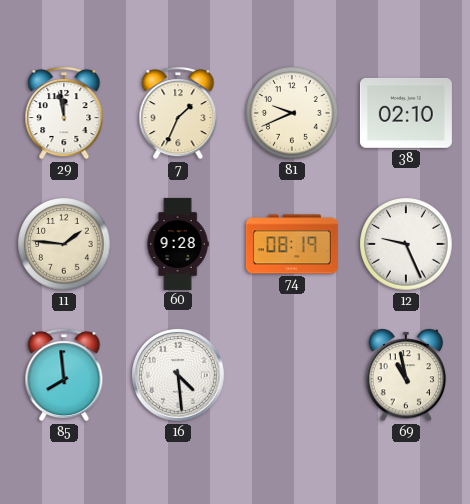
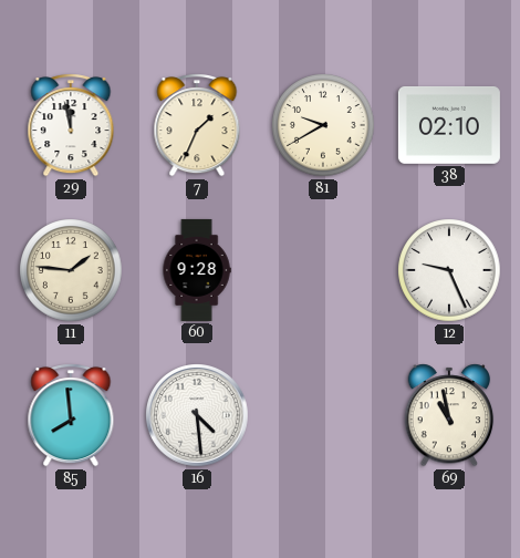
81: 9:41 -> 9:40 (323, 125)
74: 08:19 -> none (292, 244)
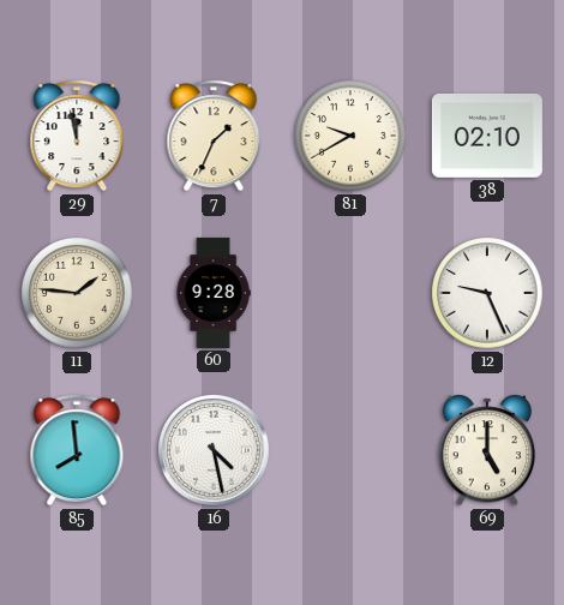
16: 4:29 -> 4:28 (215, 451)
69: 10:58 -> 5:00 (487, 450)
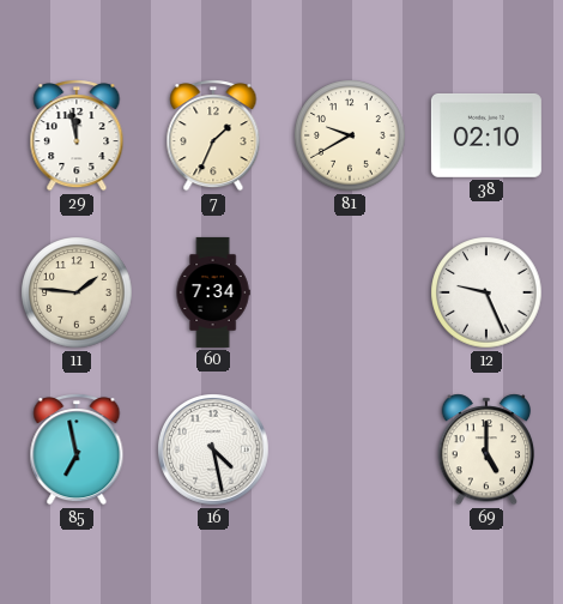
60: 9:28 -> 7:34 (213, 292)
85: 7:59 -> 6:58 (77, 449)
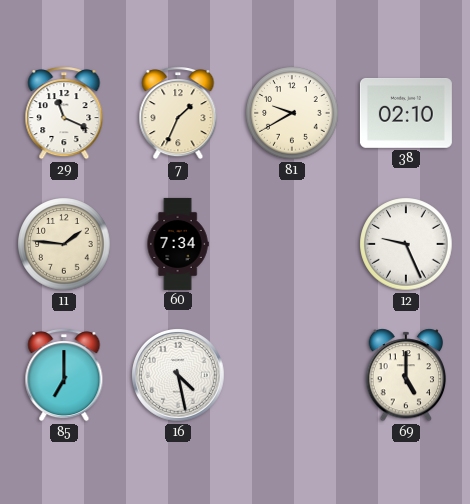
29: 11:58 -> 11:19 (64, 113)
85: 6:58 -> 7:00 (64, 375)
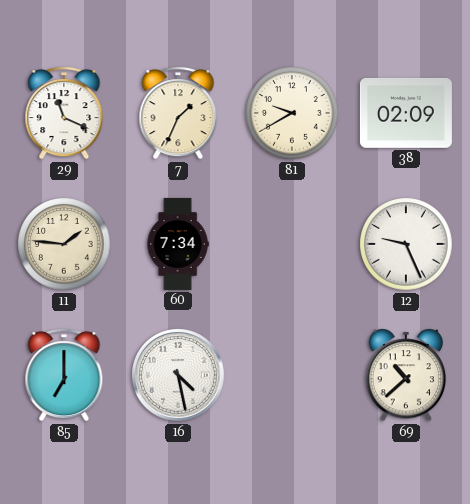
38: 02:10 -> 02:09 (406, 113)
69: 5:00 -> 10:38 (406, 375)
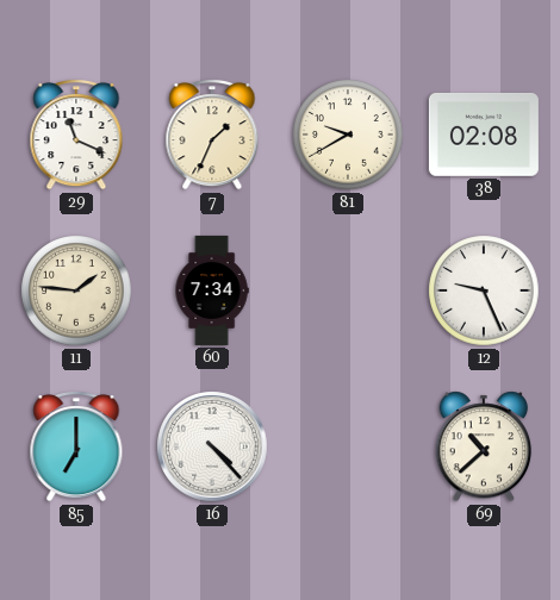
38: 02:09 -> 02:08 (484, 135)
16: 4:28 -> 4:23 (213, 448)
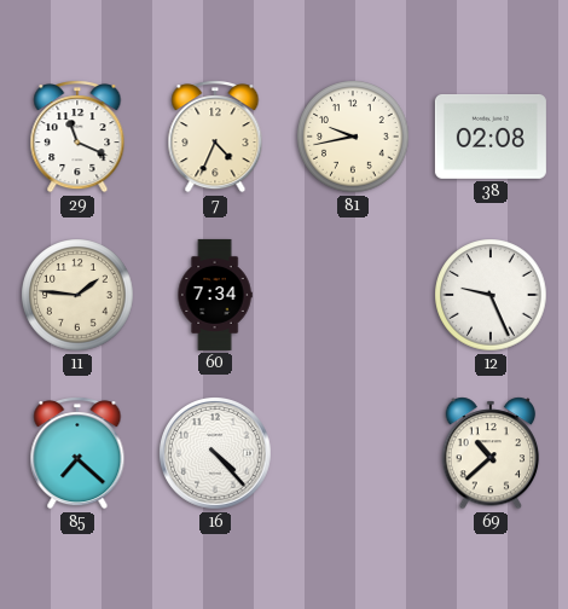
7: 1:34 -> 4:34 (215, 137)
81: 9:40 -> 9:43 (353, 137)
85: 7:00 -> 7:22 (77, 453)
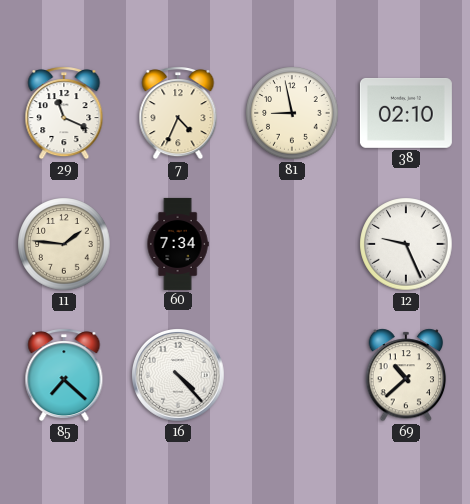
81: 9:43 -> 8:58 (292, 113)
38: 02:08 -> 02:10 (406, 113)
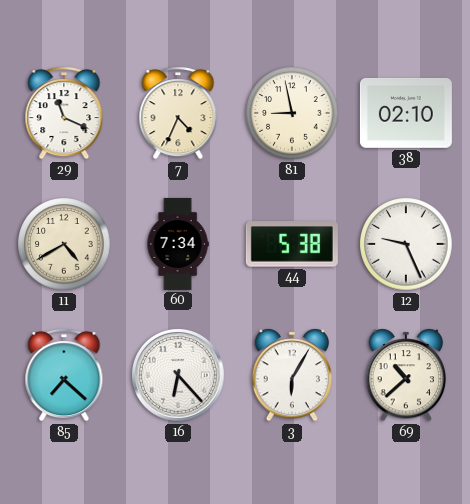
11: 1:46 -> 4:40 (64, 244)
44: none -> 5:38 (292, 244)
16: 4:23 -> 6:23 (179, 376)
3: none -> 6:05 (292, 375)
